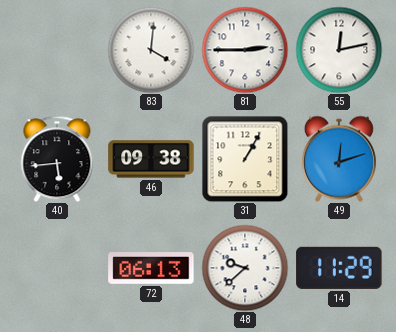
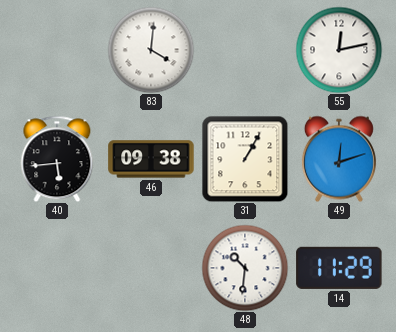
81: 2:45 -> none (245, 50)
72: 06:13 -> none (151, 268)
48: 9:38 -> 10:31 (245, 268)
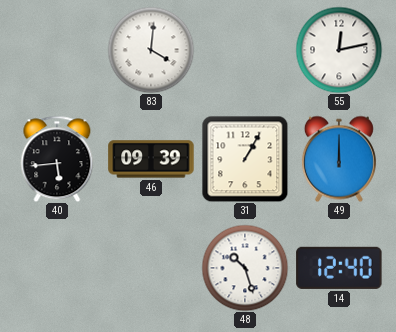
46: 09:38 -> 09:39 (151, 159)
49: 12:12 -> 12:00 (339, 159)
48: 10:31 -> 10:27 (245, 268)
14: 11:29 -> 12:40 (339, 268)
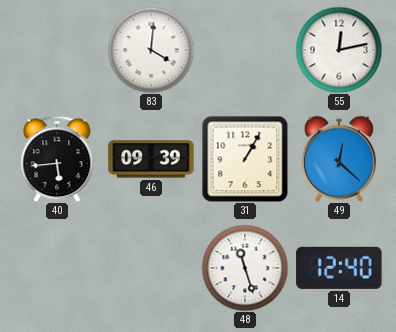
49: 12:00 -> 12:22 (339, 159)
48: 10:27 -> 11:27 (245, 268)
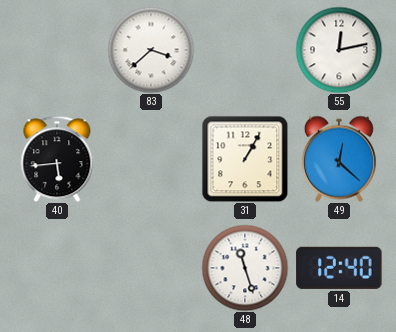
83: 4:01 -> 3:38 (151, 50)
46: 09:39 -> none (151, 159)
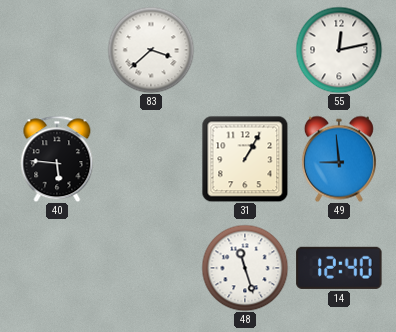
40: 5:44 -> 5:46 (57, 159)
49: 12:22 -> 8:59 (339, 159)
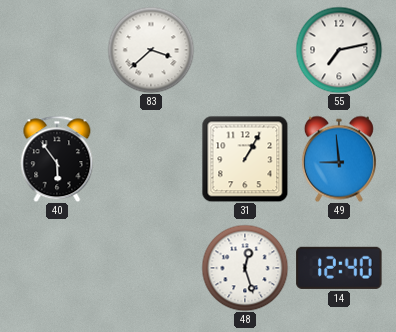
55: 12:13 -> 7:13 (339, 50)
40: 5:46 -> 5:54 (57, 159)
48: 11:27 -> 12:27 (245, 268)
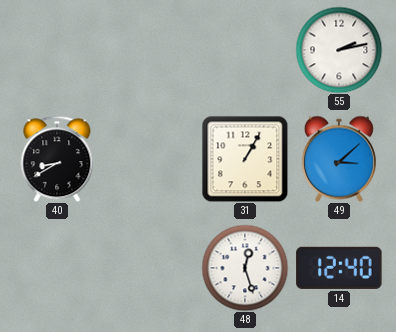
83: 3:38 -> none (151, 50)
55: 7:13 -> 2:13 (339, 50)
40: 5:54 -> 8:40 (57, 159)
49: 8:59 -> 3:08 (339, 159)
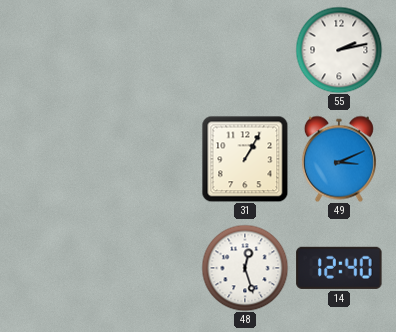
40: 8:40 -> none (57, 159)
49: 3:08 -> 3:11 (339, 159)
